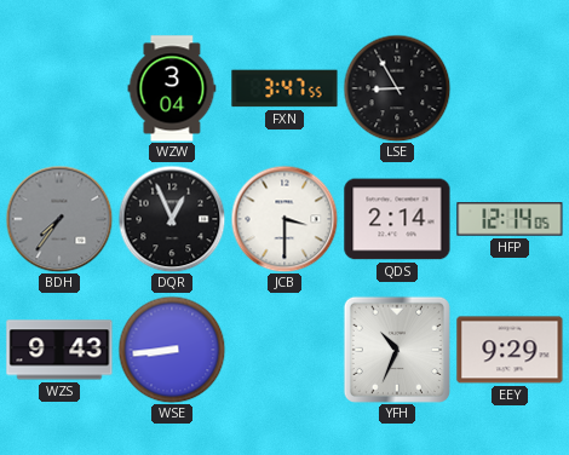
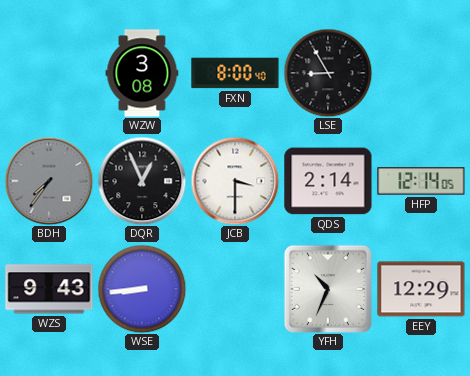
WZW: 3:04 -> 3:08 (142, 73)
FXN: 3:47 -> 8:00 (235, 73)
EEY: 9:29 -> 12:29 (421, 289)
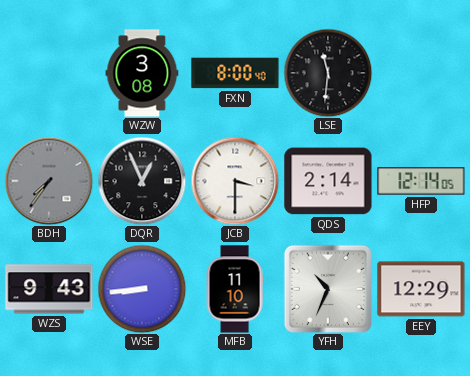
LSE: 8:55 -> 11:31 (328, 73)
MFB: none -> 11:10 (235, 289)
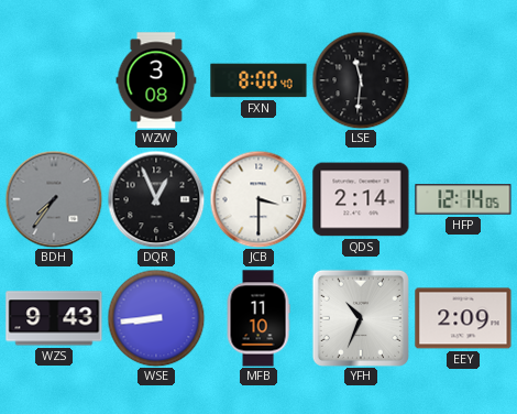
EEY: 12:29 -> 2:09 (463, 318)
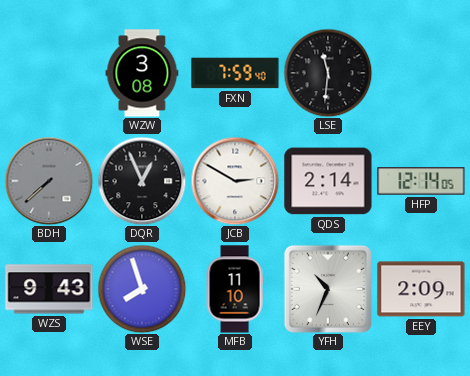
FXN: 8:00 -> 7:59 (235, 73)
BDH: 7:36 -> 7:38 (49, 181)
JCB: 3:30 -> 2:50 (235, 181)
WSE: 8:44 -> 7:57 (142, 289)
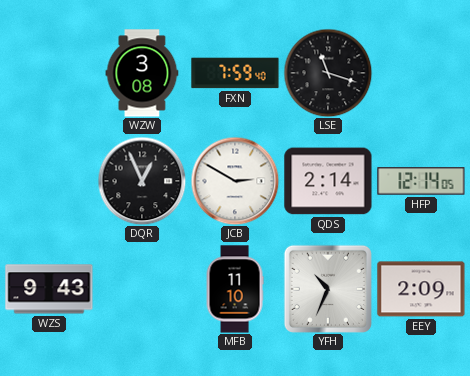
LSE: 11:31 -> 11:18 (328, 73)
BDH: 7:38 -> none (49, 181)
WSE: 7:57 -> none (142, 289)
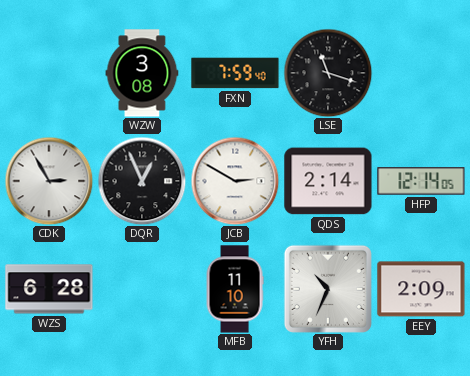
CDK: none -> 2:55 (49, 181)
WZS: 9:43 -> 6:28 (49, 289)
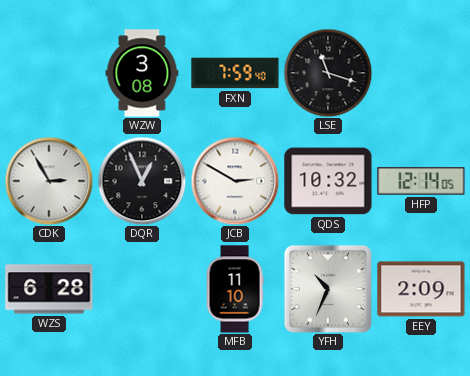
QDS: 2:14 -> 10:32 (328, 181)
